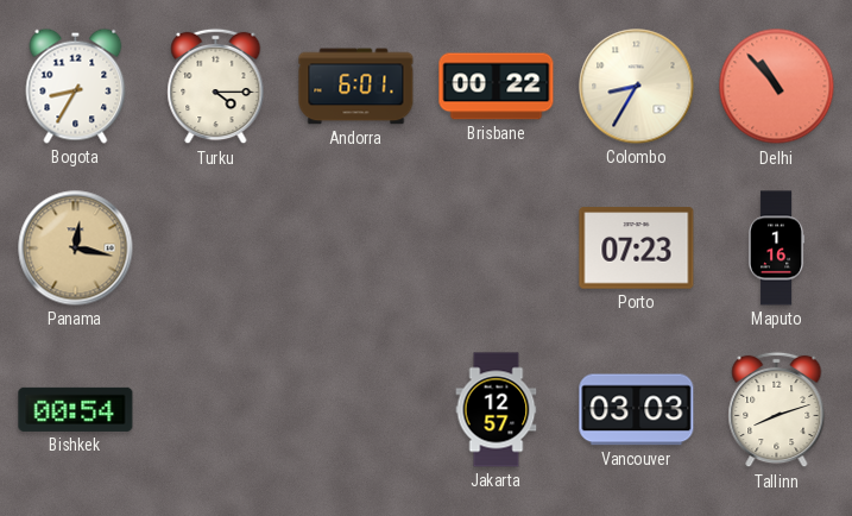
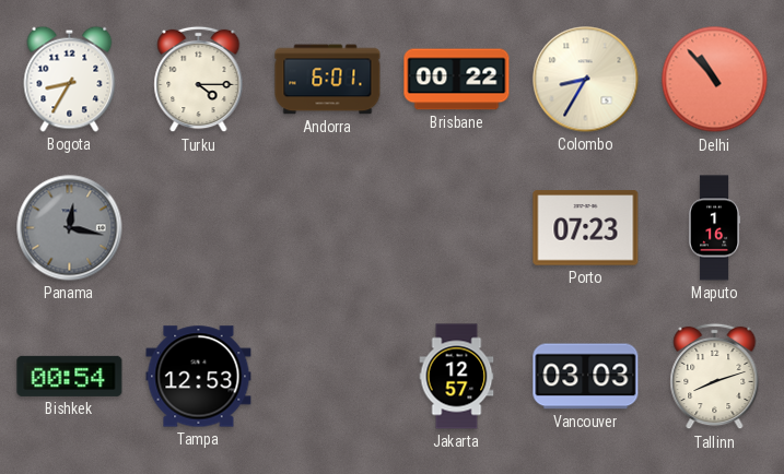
Panama dial: champagne -> grey (70, 228)
Tampa: none -> 12:53 (199, 377)
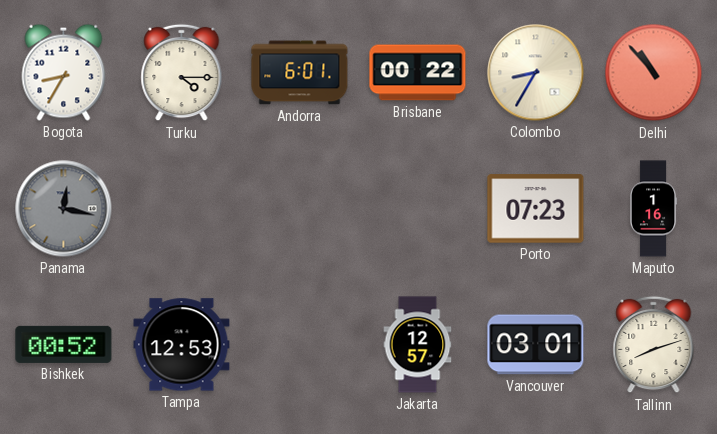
Bishkek: 00:54 -> 00:52 (64, 344)
Vancouver: 03:03 -> 03:01 (536, 345)
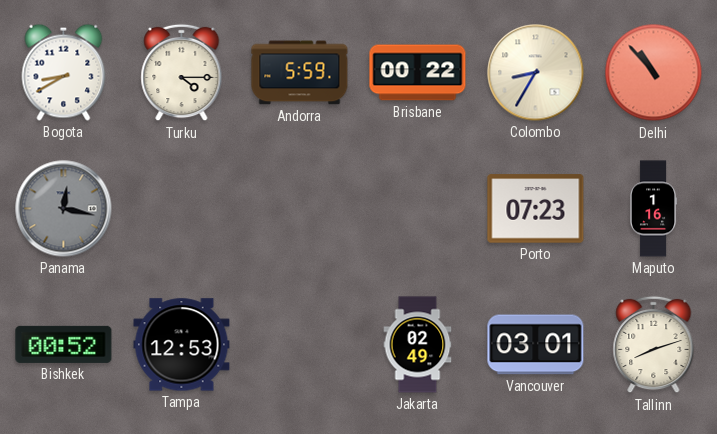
Bogota: 8:35 -> 8:40 (64, 72)
Andorra: 6:01 -> 5:59 (300, 73)
Jakarta: 12:57 -> 02:49 (418, 345)
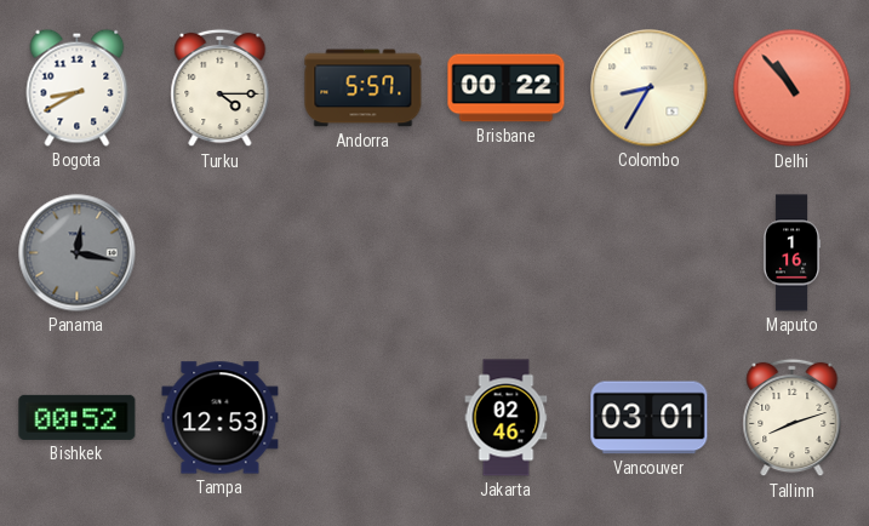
Andorra: 5:59 -> 5:57 (364, 88)
Porto: 07:23 -> none (536, 209)
Jakarta: 02:49 -> 02:46 (507, 418)
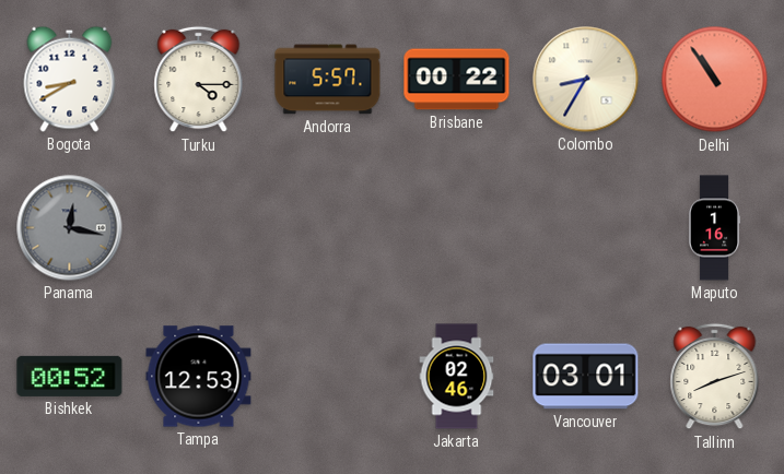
Delhi: 10:53 -> 10:54 (715, 80)
